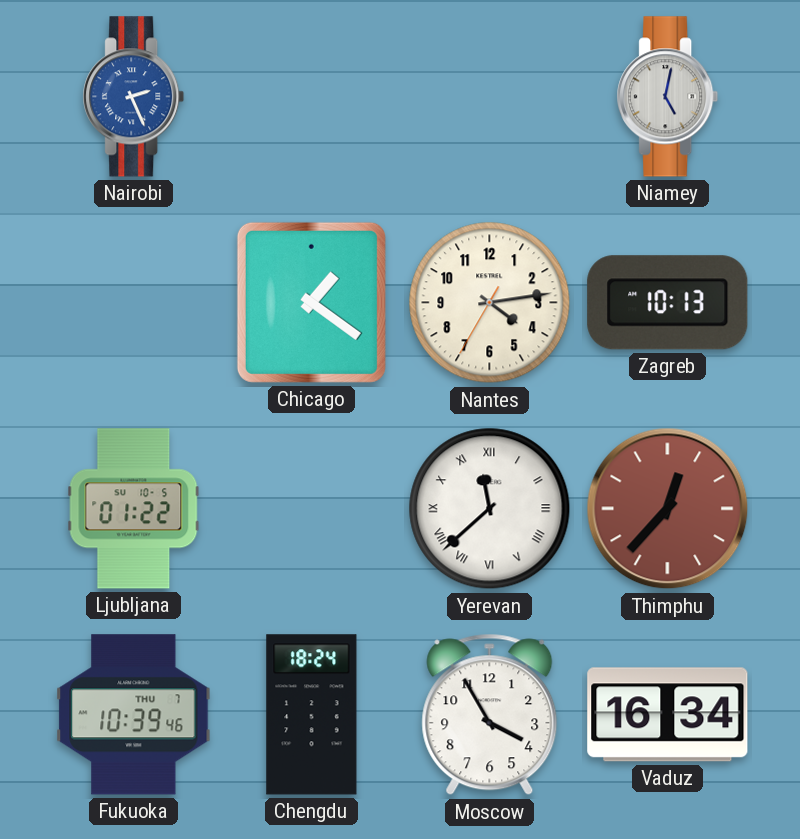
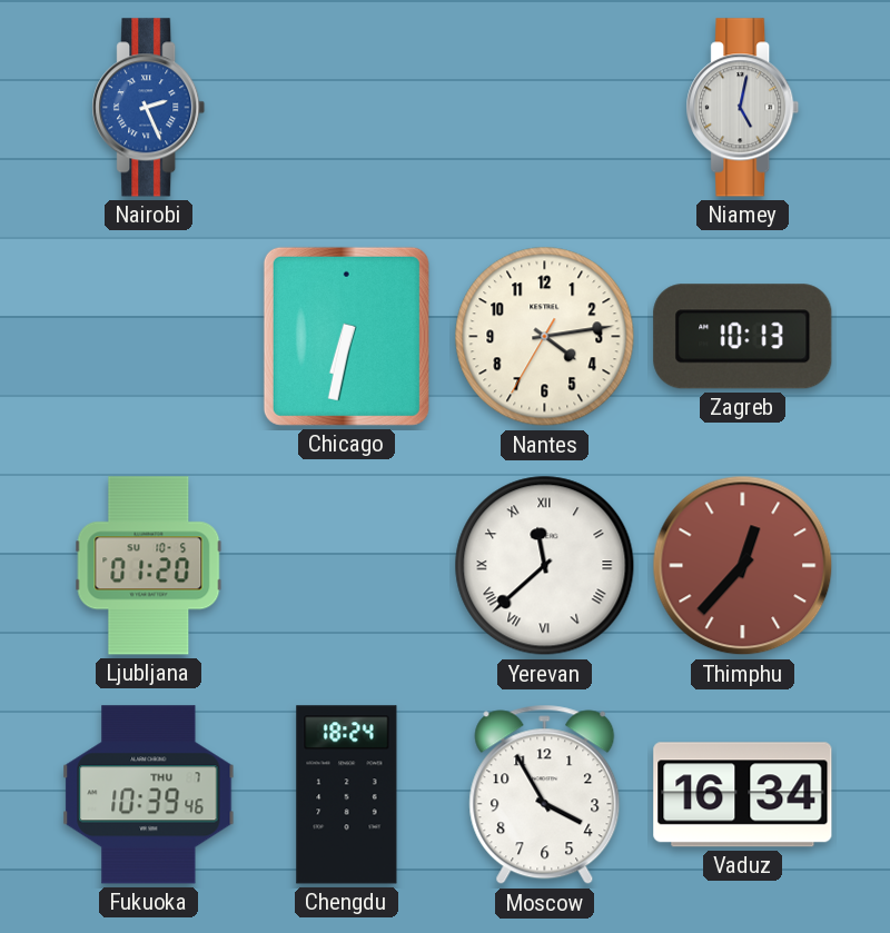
Chicago: 1:21 -> 6:32 (346, 336)
Ljubljana: 01:22 -> 01:20 (149, 566)
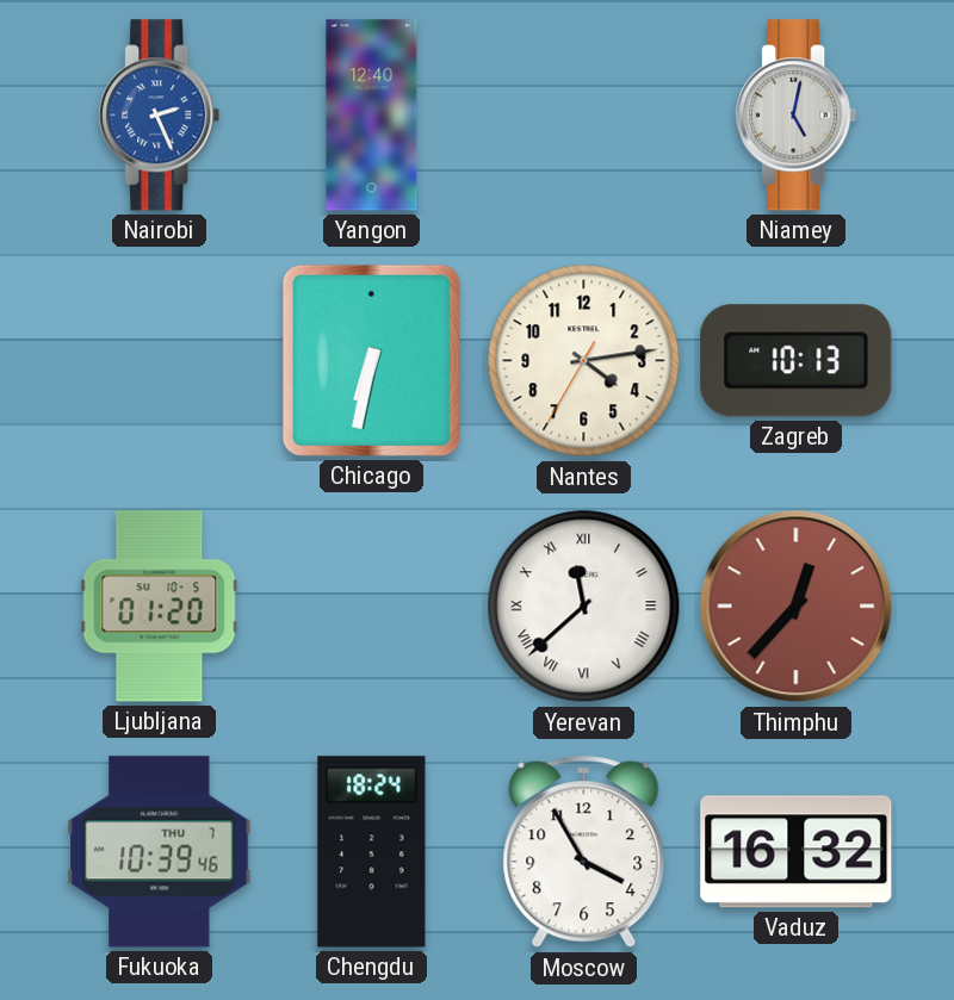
Yangon: none -> 12:40 (372, 116)
Vaduz: 16:34 -> 16:32 (797, 852)
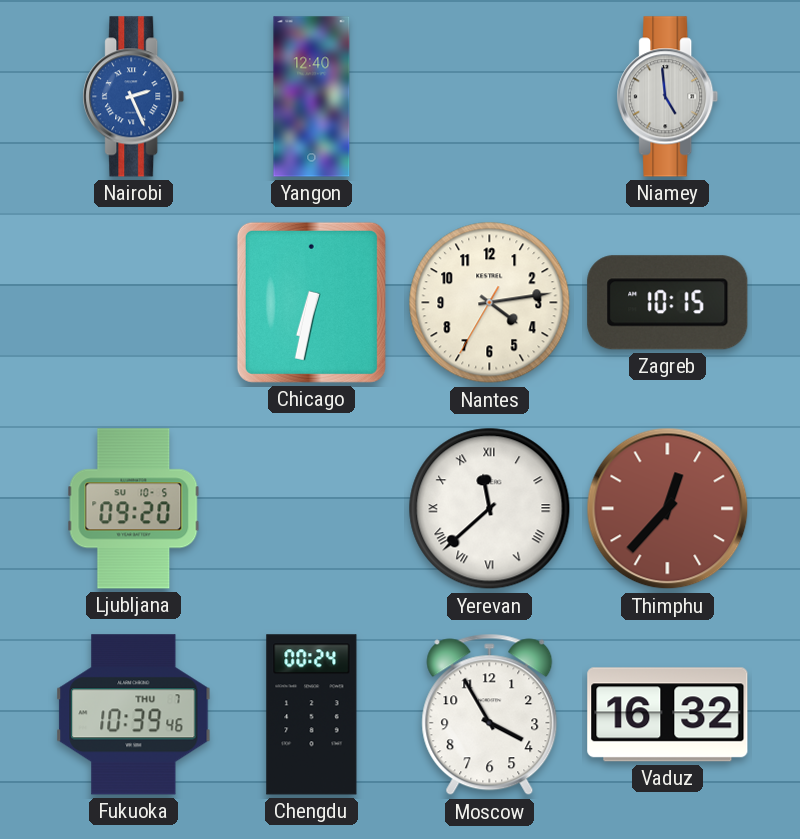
Niamey: 5:02 -> 4:59 (668, 97)
Zagreb: 10:13 -> 10:15 (668, 303)
Ljubljana: 01:20 -> 09:20 (134, 509)
Chengdu: 18:24 -> 00:24 (312, 715)
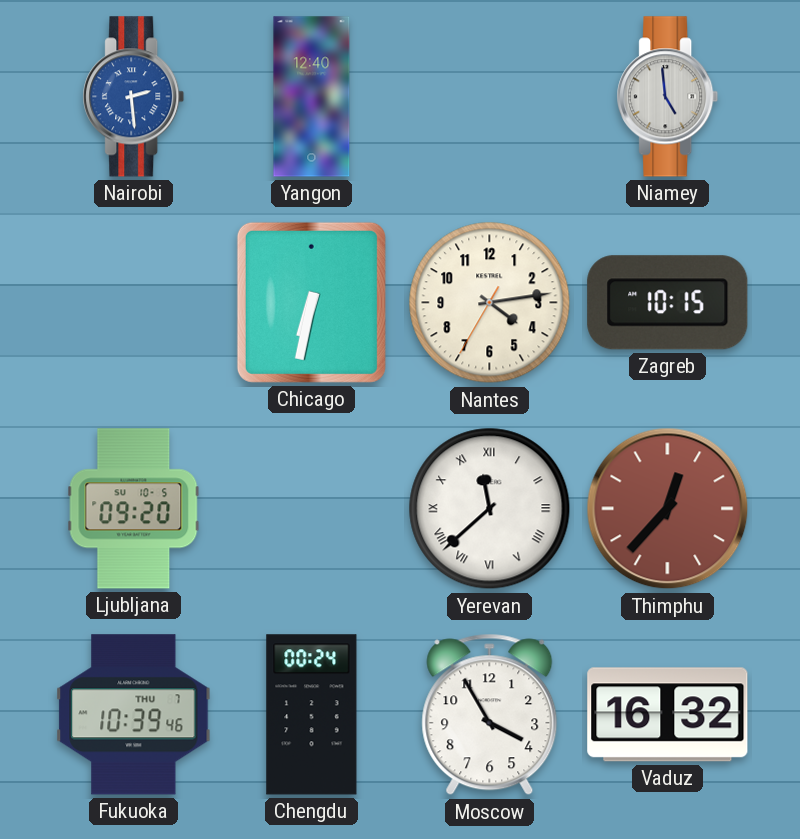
Nairobi: 2:26 -> 2:29 (134, 97)
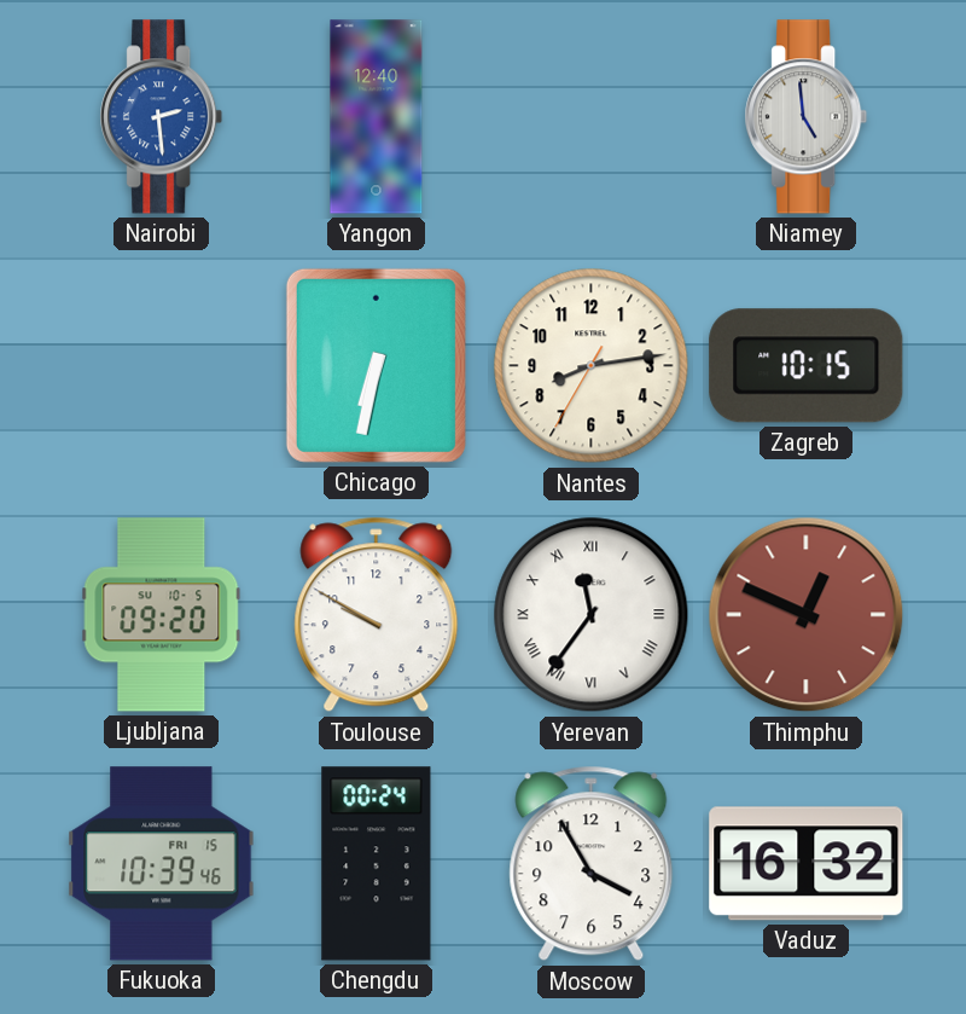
Nantes: 4:13 -> 8:13 (592, 366)
Toulouse: none -> 9:50 (377, 615)
Yerevan: 11:38 -> 11:36 (592, 615)
Thimphu: 12:37 -> 12:49 (807, 615)
Fukuoka date: THU 7 -> FRI 15 (162, 864)
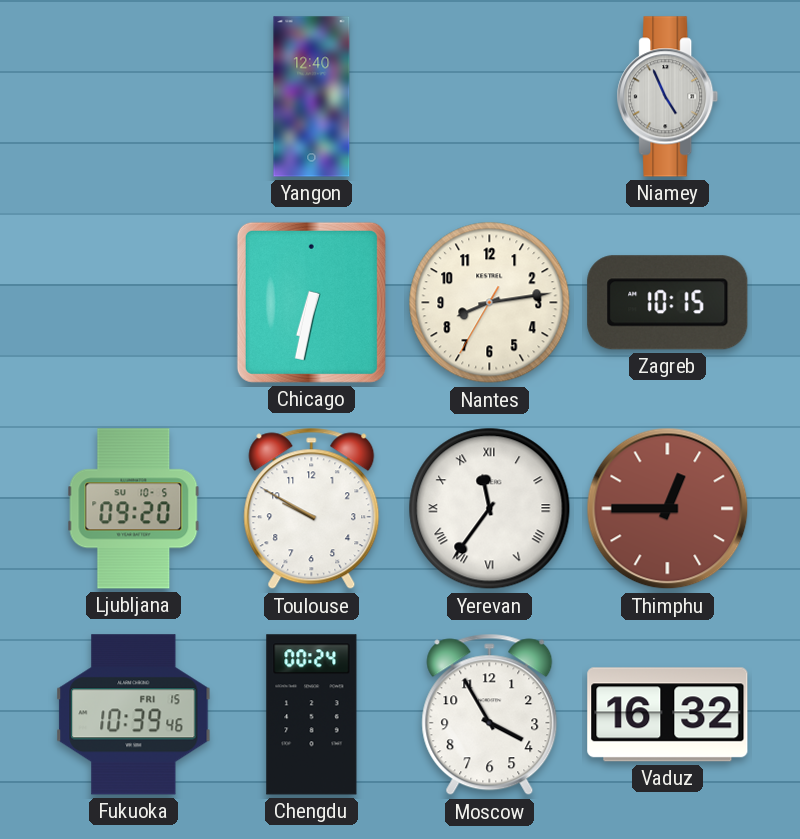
Nairobi: 2:29 -> none (162, 117)
Niamey: 4:59 -> 4:56 (668, 97)
Thimphu: 12:49 -> 12:45 (668, 509)
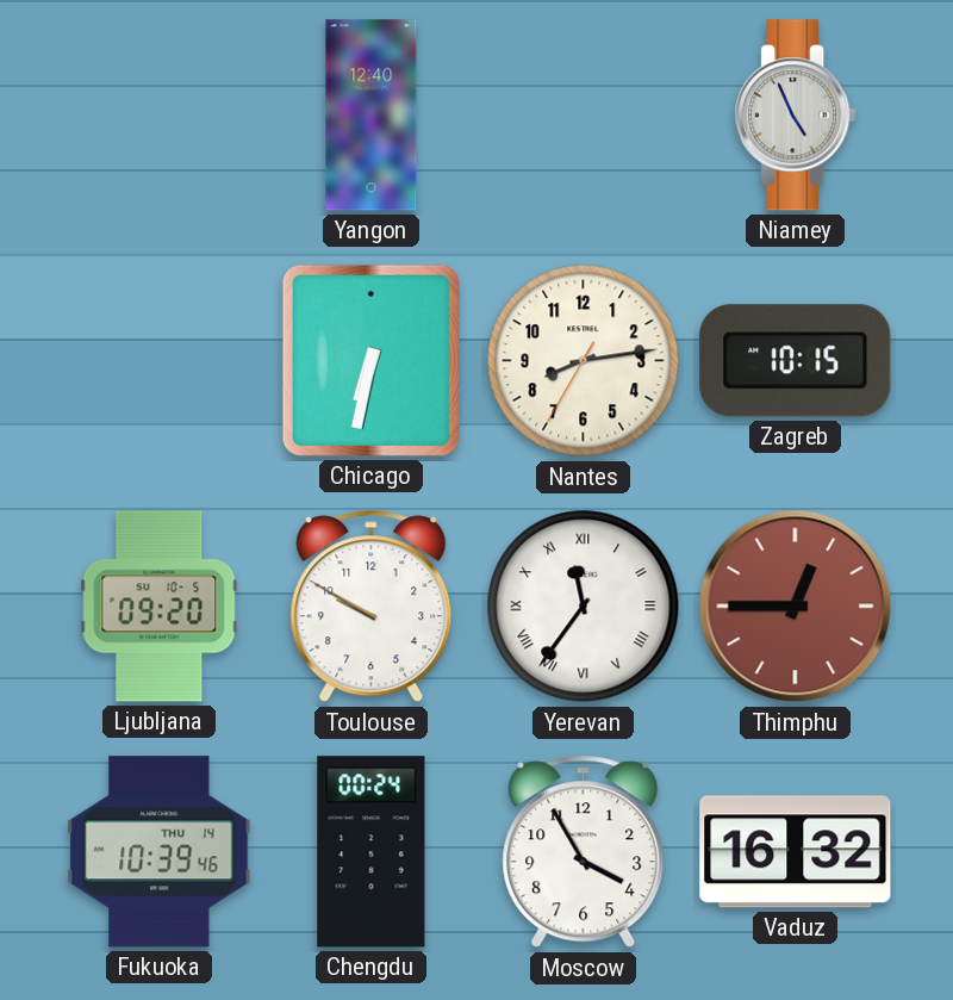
Fukuoka date: FRI 15 -> THU 14 (160, 852)
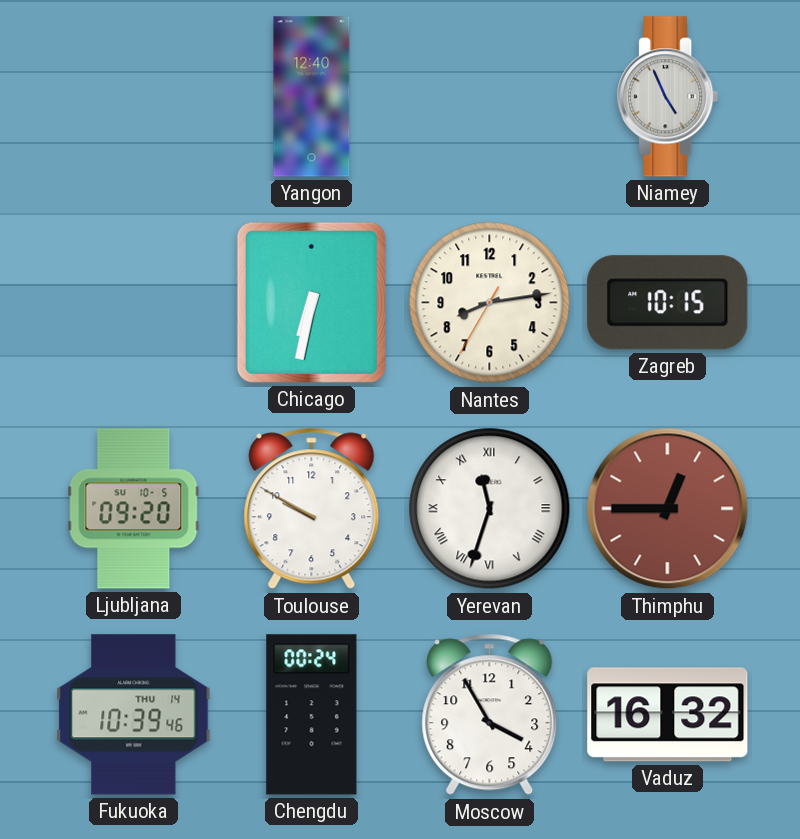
Yerevan: 11:36 -> 11:33 (490, 509)
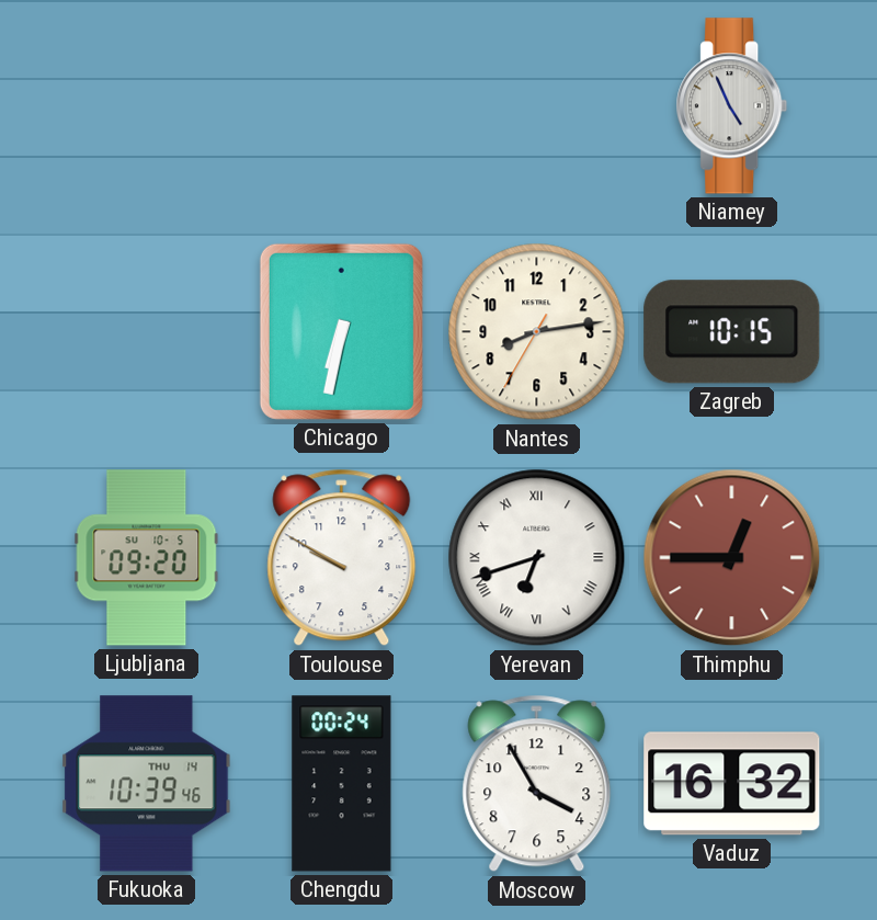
Yangon: 12:40 -> none (312, 97)
Yerevan: 11:33 -> 6:42 (537, 558)
